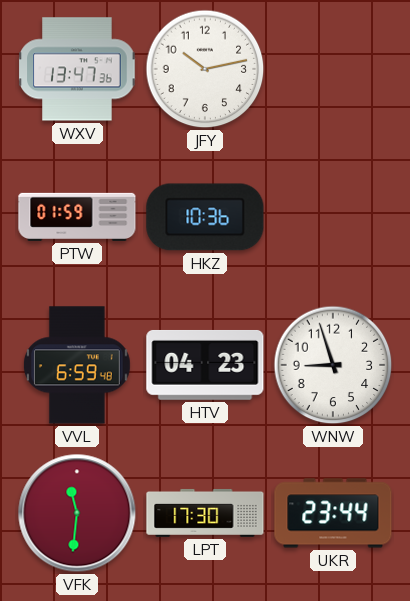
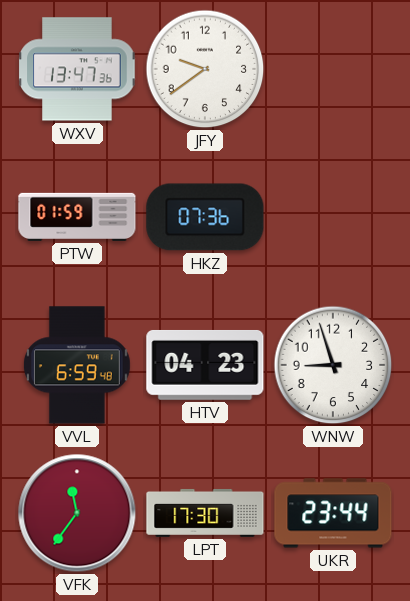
JFY: 10:13 -> 9:39 (205, 69)
HKZ: 10:36 -> 07:36 (205, 217)
VFK: 11:31 -> 11:36 (77, 513)
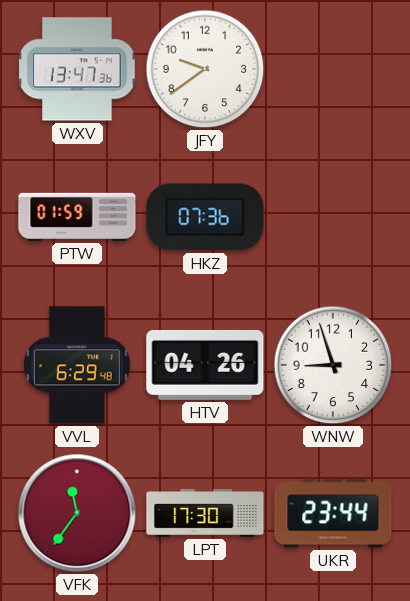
VVL: 6:59 -> 6:29 (77, 365)
HTV: 04:23 -> 04:26 (205, 365)
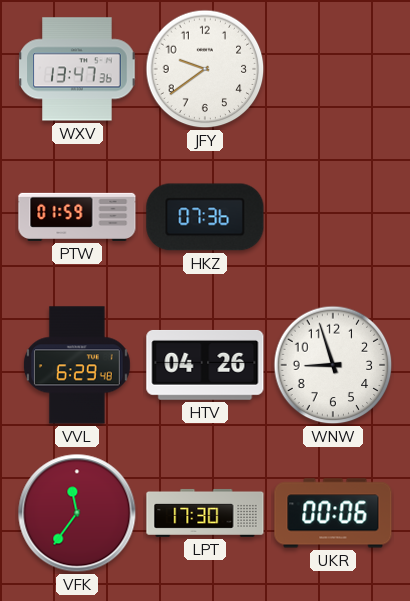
UKR: 23:44 -> 00:06 (333, 513)
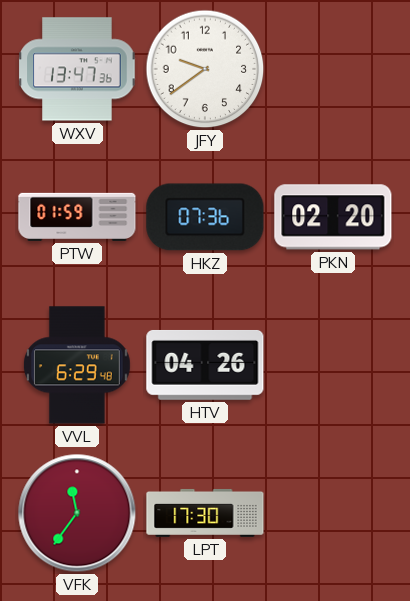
PKN: none -> 02:20 (333, 217)
WNW: 8:57 -> none (333, 365)
UKR: 00:06 -> none (333, 513)
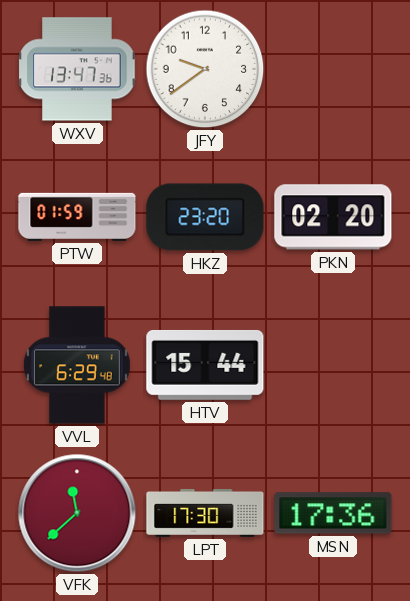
HKZ: 07:36 -> 23:20 (205, 217)
HTV: 04:26 -> 15:44 (205, 365)
VFK: 11:36 -> 11:38 (77, 513)
MSN: none -> 17:36 (333, 513)
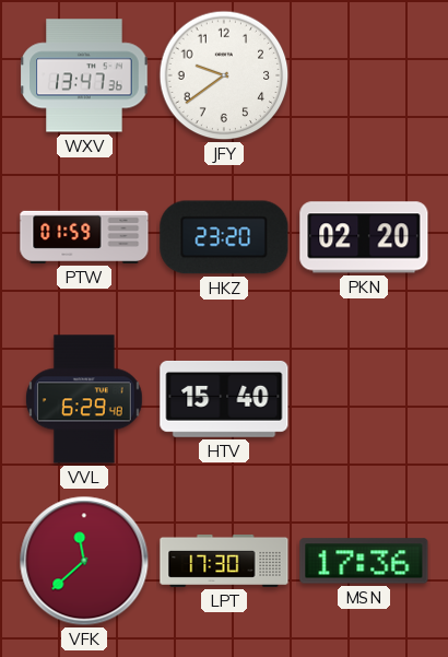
HTV: 15:44 -> 15:40 (224, 399)
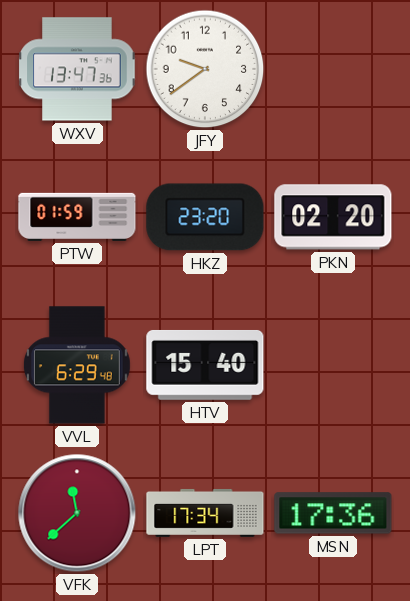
LPT: 17:30 -> 17:34 (205, 513)
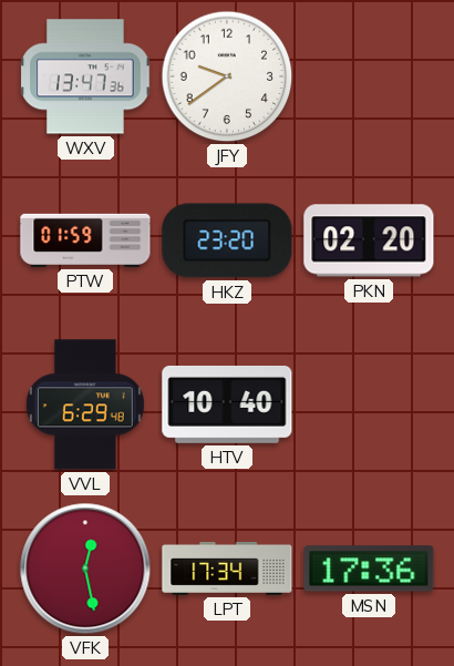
HTV: 15:40 -> 10:40 (227, 404)
VFK: 11:38 -> 12:28 (85, 568)
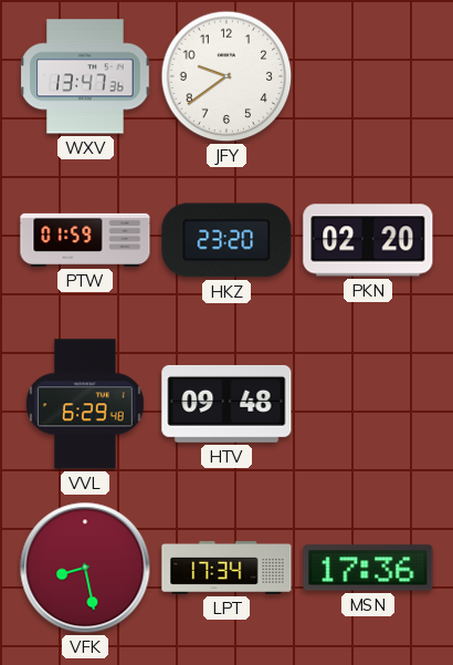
HTV: 10:40 -> 09:48 (227, 404)
VFK: 12:28 -> 8:28 (85, 568)
